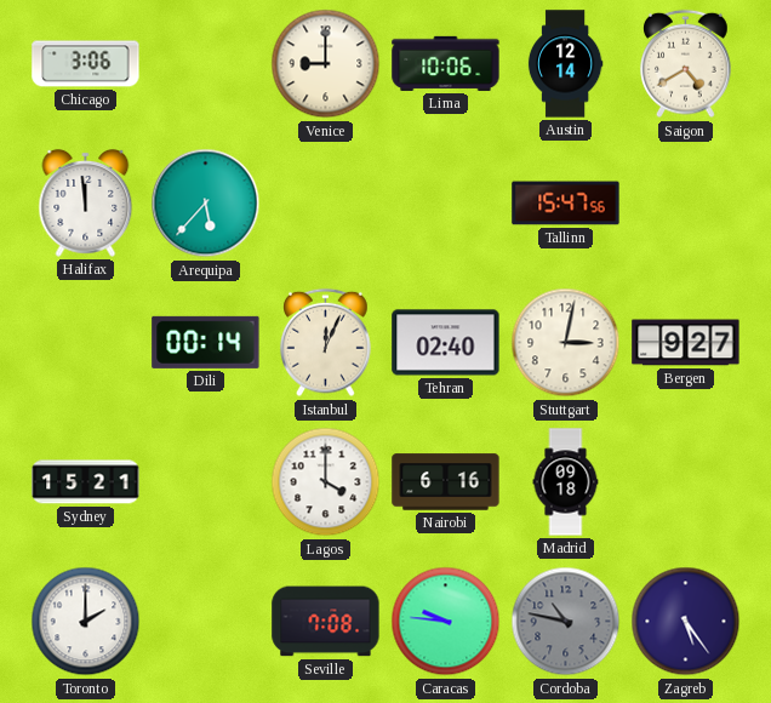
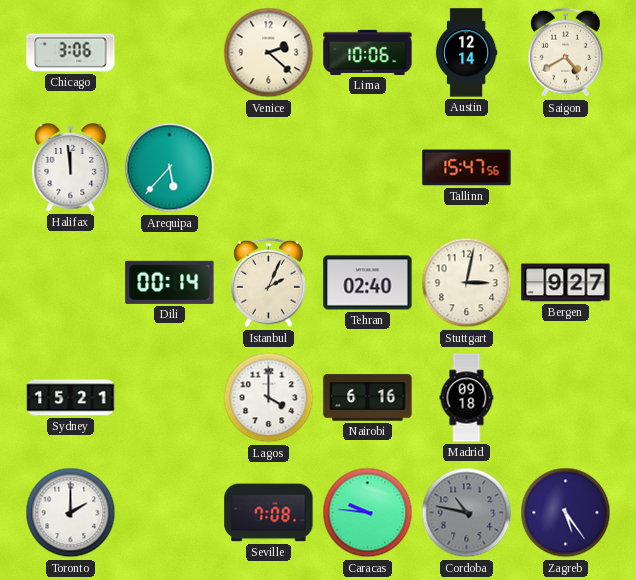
Venice: 9:00 -> 2:22 (269, 53)
Istanbul: 12:04 -> 2:04 (269, 283)
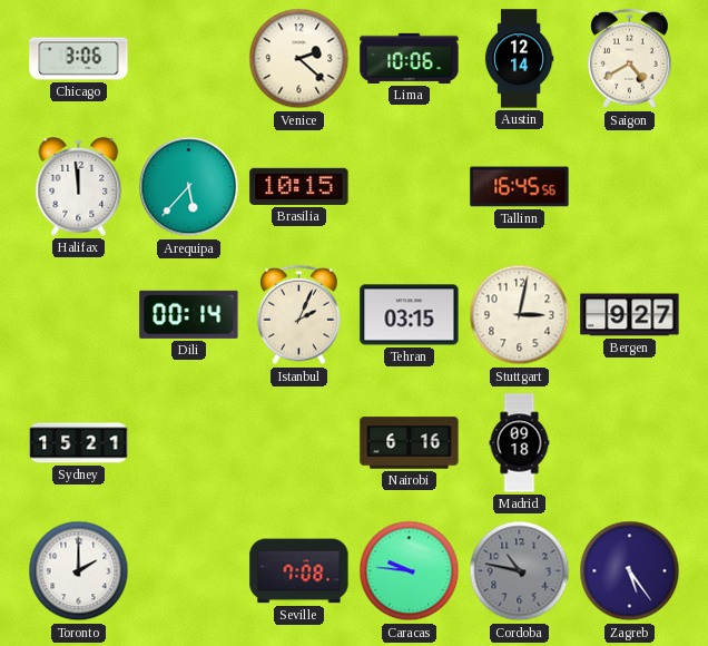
Brasilia: none -> 10:15 (299, 186)
Tallinn: 15:47 -> 16:45 (520, 187)
Tehran: 02:40 -> 03:15 (410, 315)
Lagos: 4:00 -> none (269, 398)
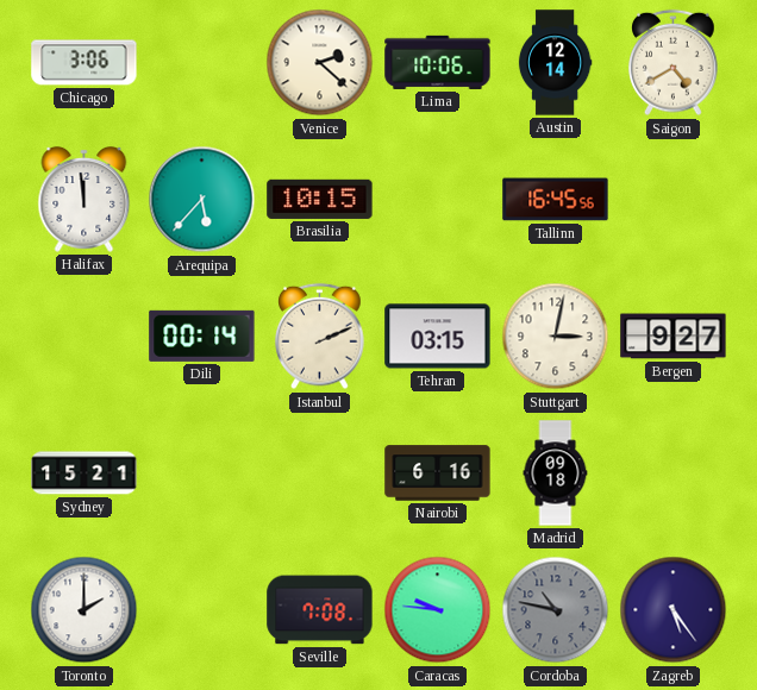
Istanbul: 2:04 -> 2:11 (320, 337)
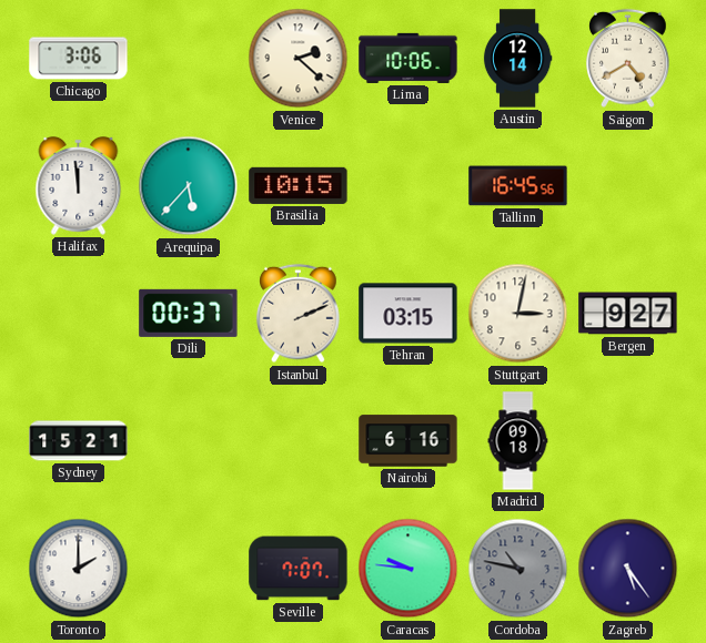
Dili: 00:14 -> 00:37 (189, 313)
Seville: 7:08 -> 7:07 (299, 569)
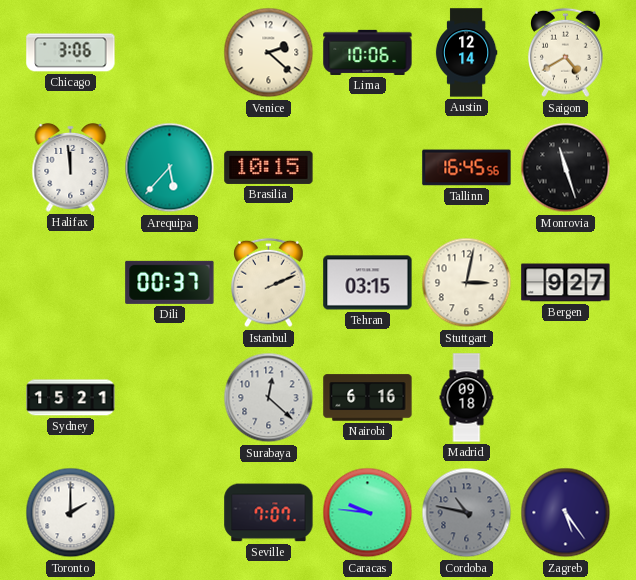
Monrovia: none -> 11:27 (566, 168)
Surabaya: none -> 12:22 (269, 398)
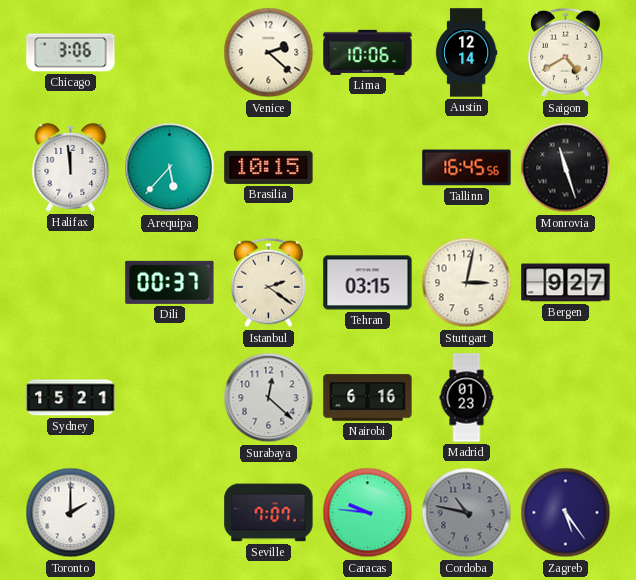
Istanbul: 2:11 -> 2:21 (269, 283)
Madrid: 09:18 -> 01:23 (467, 398)
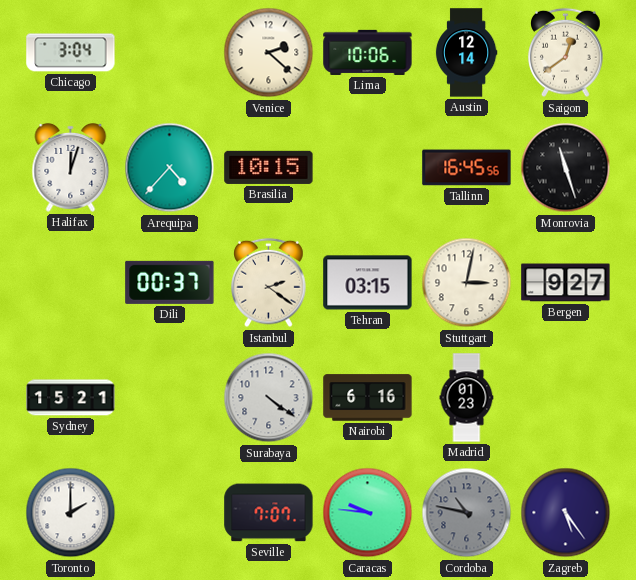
Chicago: 3:06 -> 3:04 (71, 53)
Saigon: 4:40 -> 12:39 (566, 53)
Halifax: 11:59 -> 12:03 (71, 167)
Arequipa: 5:37 -> 4:37 (170, 168)
Surabaya: 12:22 -> 4:21 (269, 398)
